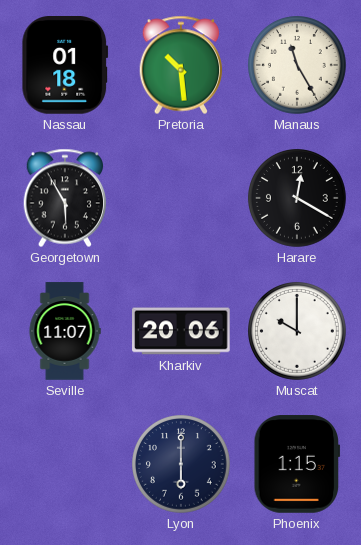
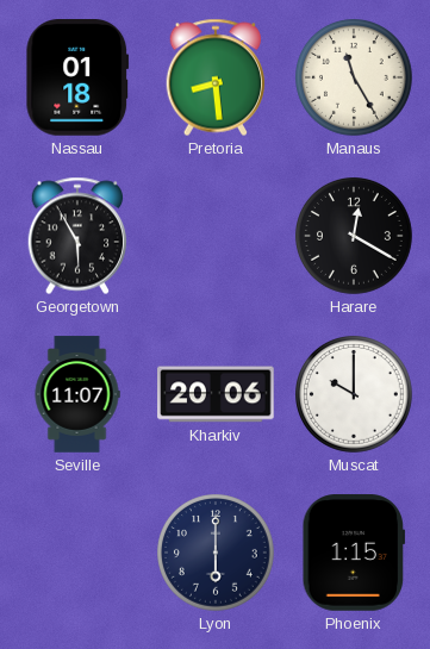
Pretoria: 10:29 -> 8:29 (216, 77)
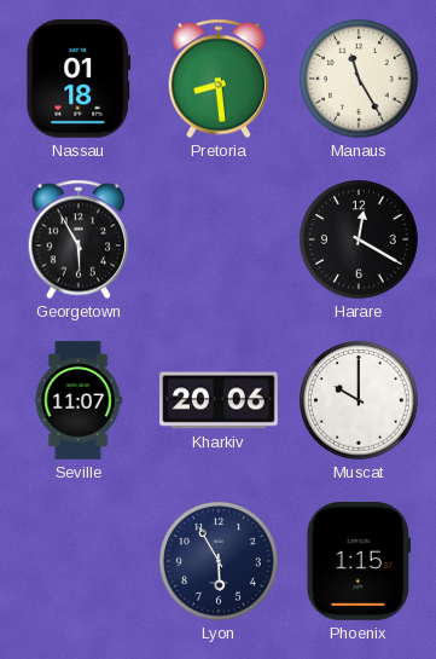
Lyon: 6:00 -> 5:55 (220, 562)
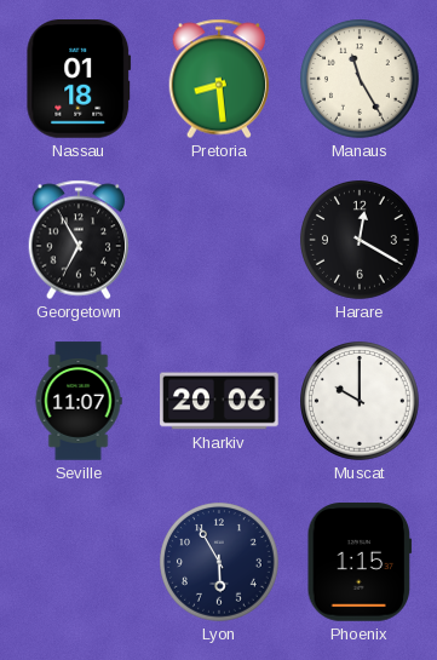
Georgetown: 5:55 -> 6:55 (79, 240)
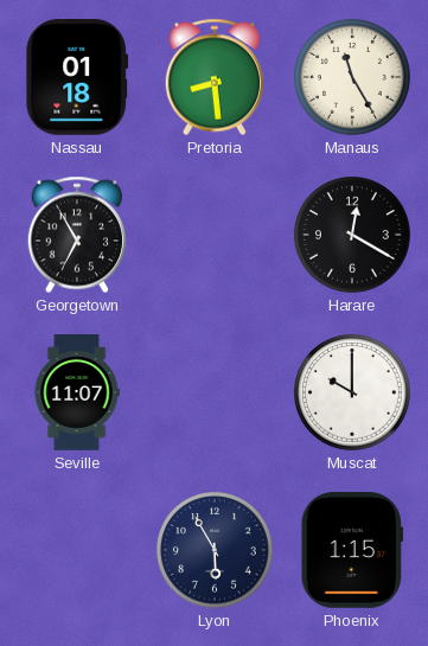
Kharkiv: 20:06 -> none (219, 401)
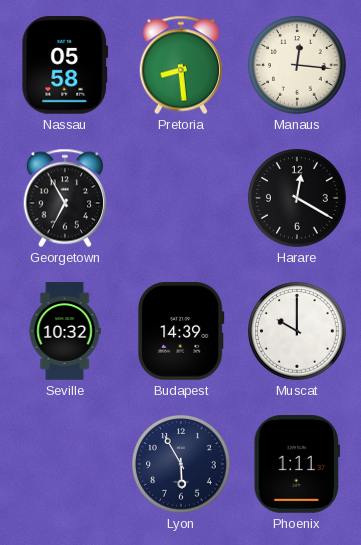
Nassau: 01:18 -> 05:58 (65, 65)
Manaus: 11:25 -> 12:16 (298, 66)
Seville: 11:07 -> 10:32 (65, 331)
Budapest: none -> 14:39 (182, 332)
Phoenix: 1:15 -> 1:11 (297, 464)
